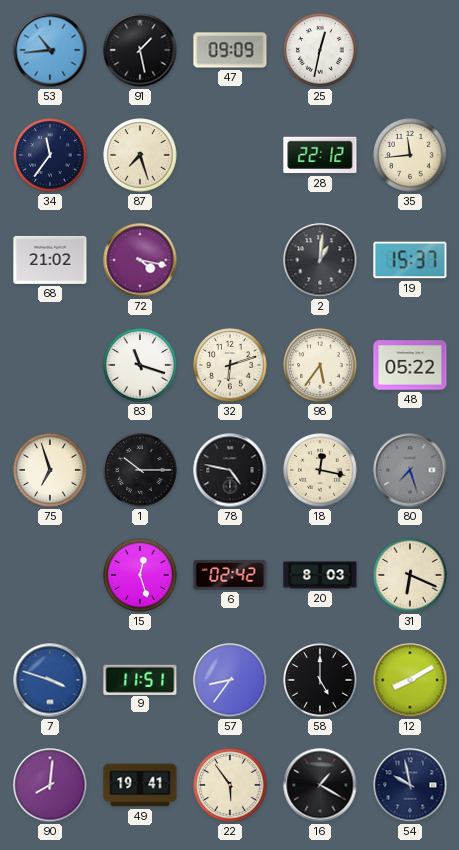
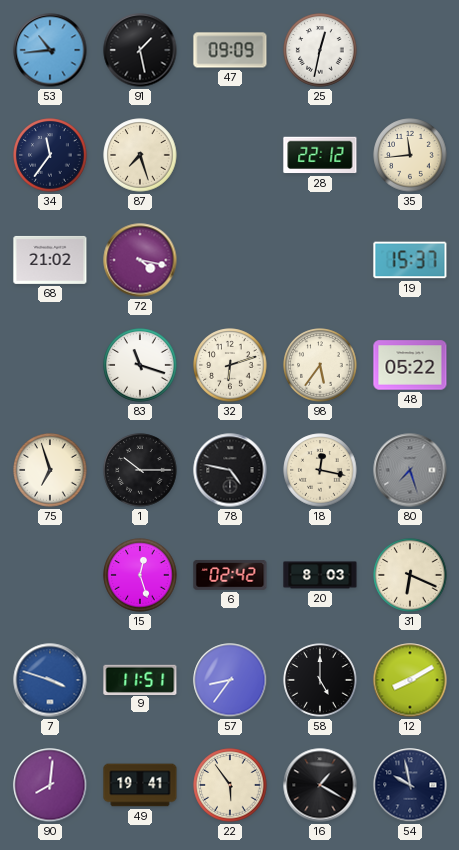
2: 1:01 -> none (320, 260)
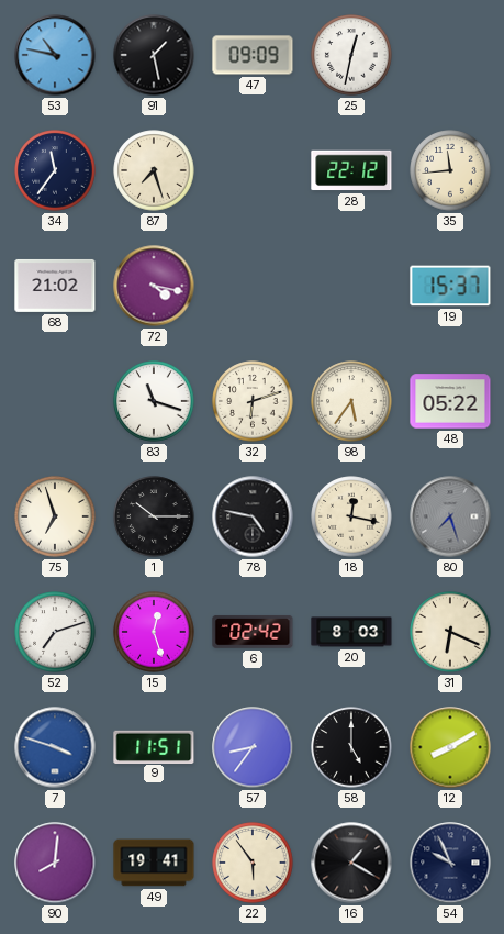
53: 10:44 -> 10:47 (55, 55)
52: none -> 7:12 (55, 632)
54: 9:58 -> 9:56 (450, 863)
